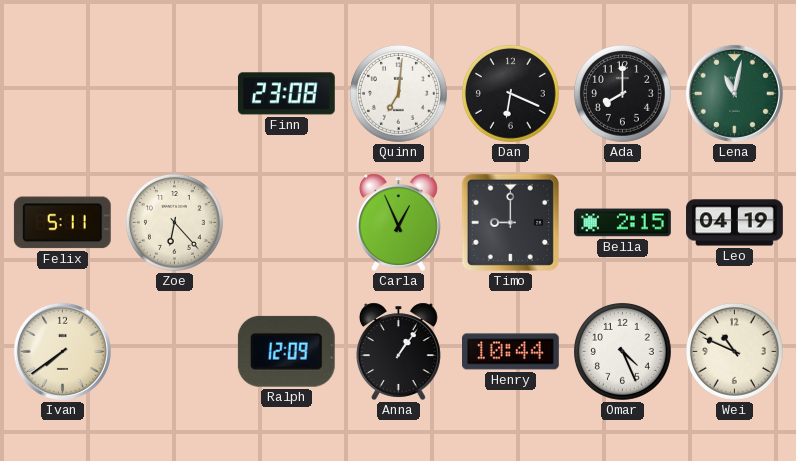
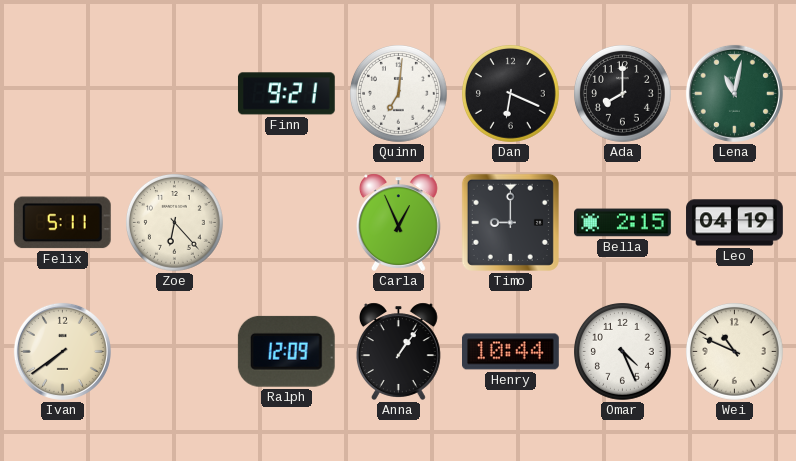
Finn: 23:08 -> 9:21 (286, 94)
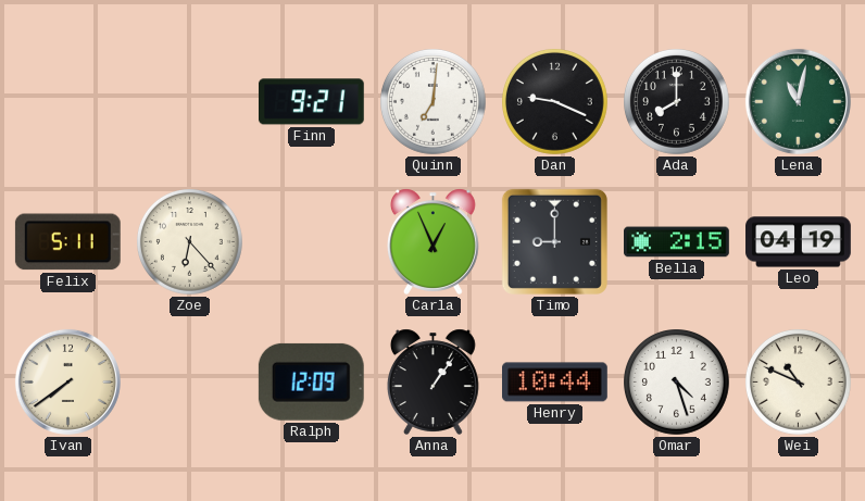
Dan: 6:19 -> 9:19 (555, 102)
Omar: 4:26 -> 4:27 (677, 383)
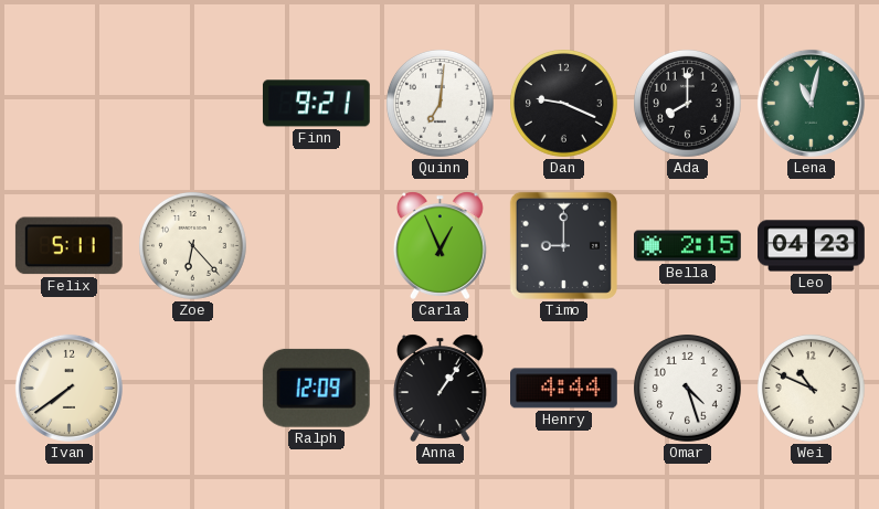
Leo: 04:19 -> 04:23 (812, 246)
Henry: 10:44 -> 4:44 (564, 389)
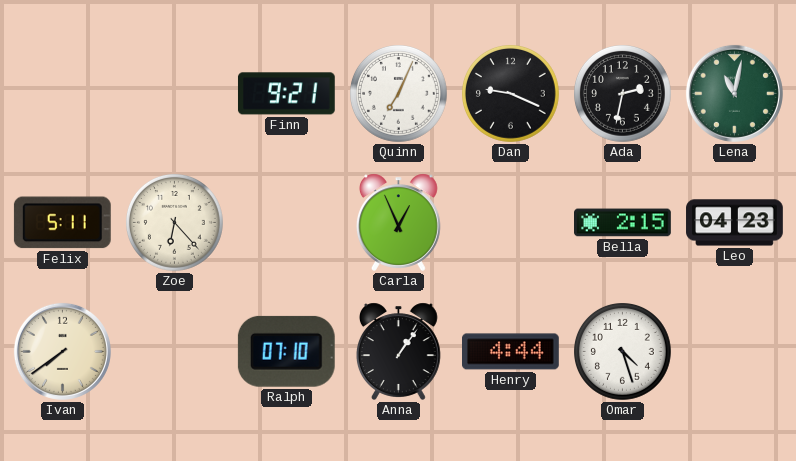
Quinn: 7:01 -> 7:04 (399, 94)
Ada: 8:00 -> 2:32 (623, 94)
Timo: 9:00 -> none (563, 245)
Ralph: 12:09 -> 07:10 (286, 351)
Wei: 10:49 -> none (812, 389)
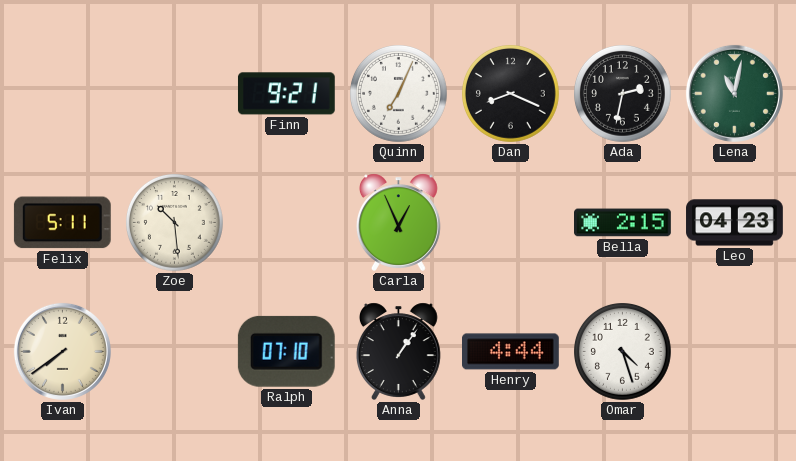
Dan: 9:19 -> 8:19 (511, 94)
Zoe: 6:23 -> 10:29 (175, 223)
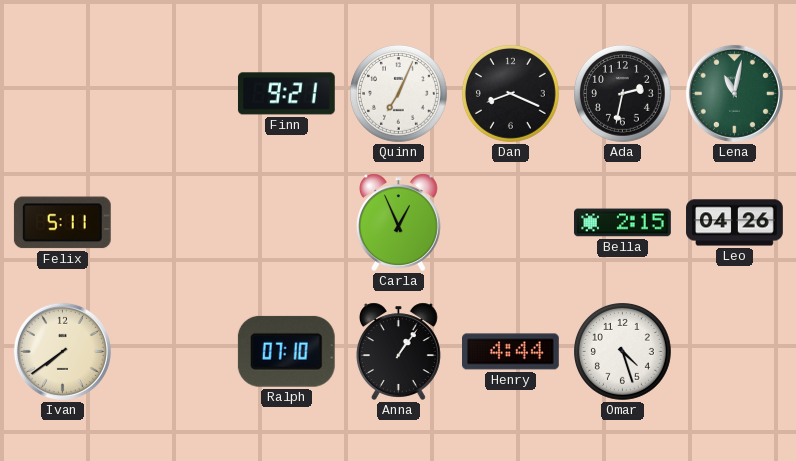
Zoe: 10:29 -> none (175, 223)
Leo: 04:23 -> 04:26 (735, 223)
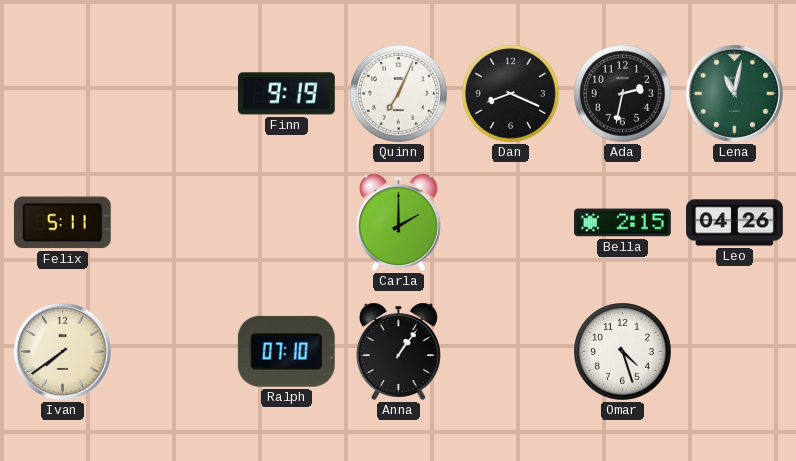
Finn: 9:21 -> 9:19 (286, 94)
Carla: 12:56 -> 2:00 (398, 222)
Henry: 4:44 -> none (511, 352)
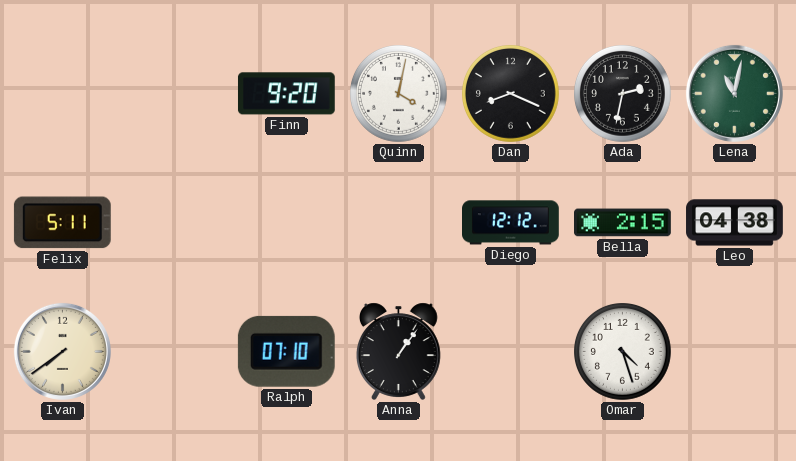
Finn: 9:19 -> 9:20 (286, 94)
Quinn: 7:04 -> 4:02 (399, 94)
Carla: 2:00 -> none (398, 222)
Diego: none -> 12:12 (511, 223)
Leo: 04:26 -> 04:38 (735, 223)
